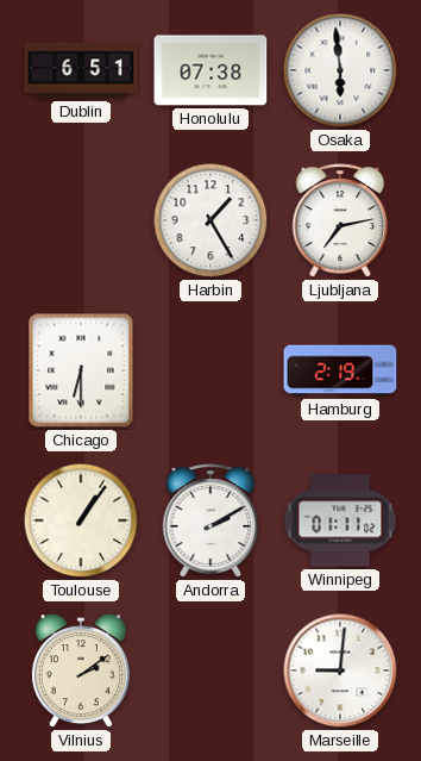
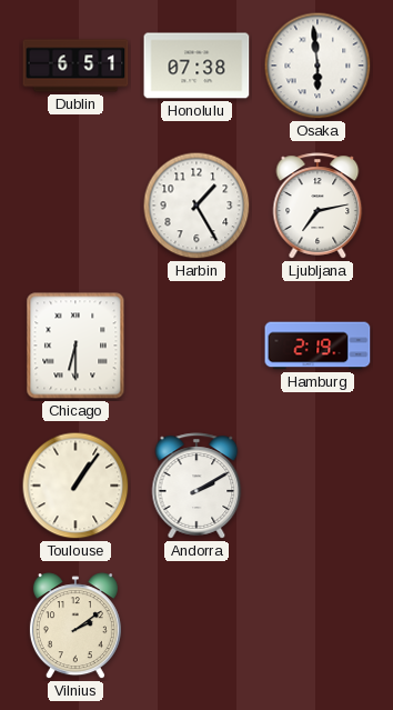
Winnipeg: 01:11 -> none (340, 520)
Marseille: 9:01 -> none (340, 670)
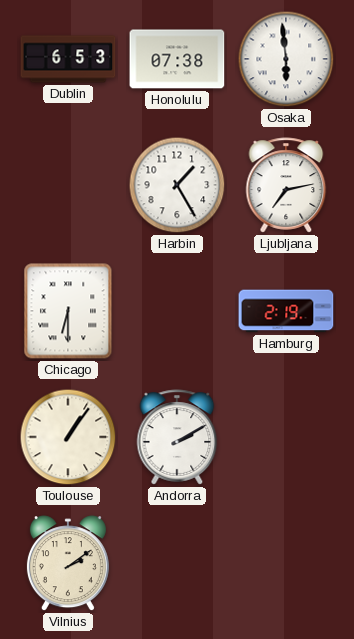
Dublin: 6:51 -> 6:53 (68, 59)
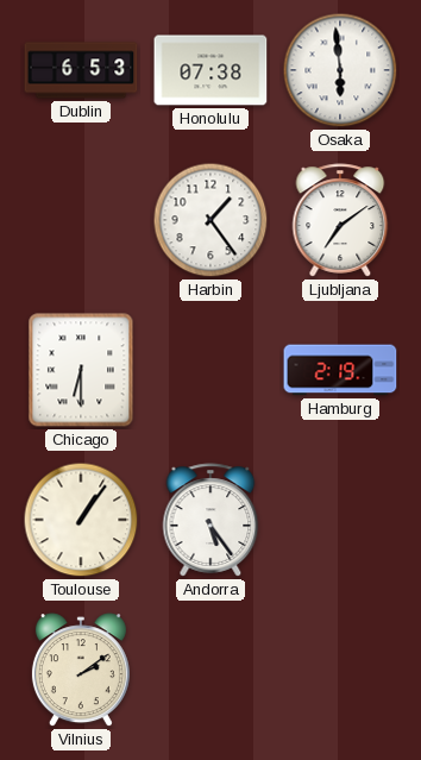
Harbin: 1:25 -> 1:24 (211, 220)
Ljubljana: 7:13 -> 7:09 (340, 220)
Andorra: 2:10 -> 5:24 (211, 520)
